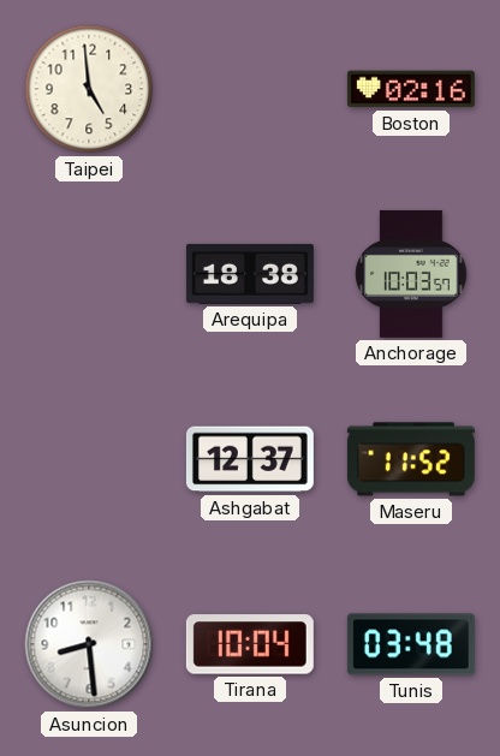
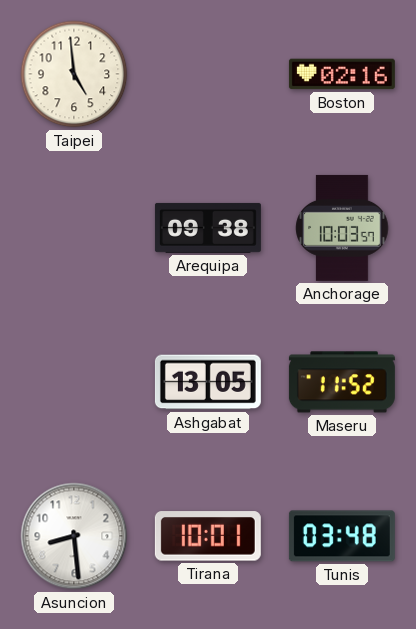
Arequipa: 18:38 -> 09:38 (208, 228)
Ashgabat: 12:37 -> 13:05 (208, 382)
Tirana: 10:04 -> 10:01 (208, 536)
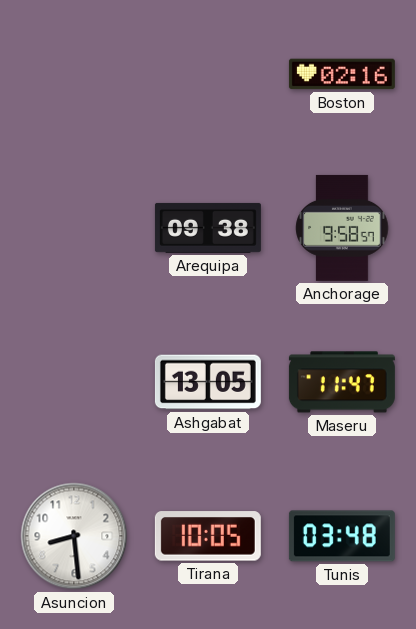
Taipei: 4:59 -> none (74, 74)
Anchorage: 10:03 -> 9:58 (342, 228)
Maseru: 11:52 -> 11:47 (342, 382)
Tirana: 10:01 -> 10:05 (208, 536)
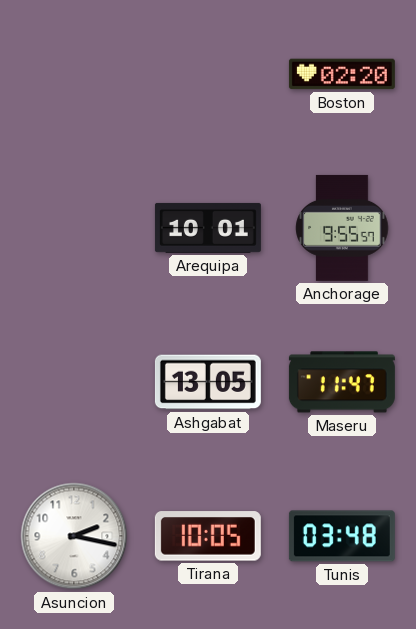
Boston: 02:16 -> 02:20 (342, 74)
Arequipa: 09:38 -> 10:01 (208, 228)
Anchorage: 9:58 -> 9:55 (342, 228)
Asuncion: 8:29 -> 2:17 (74, 536)
